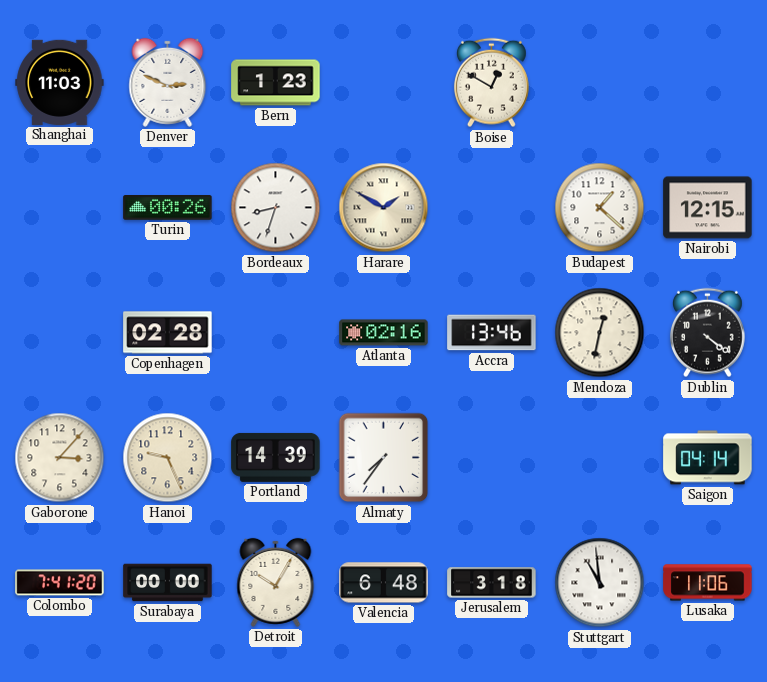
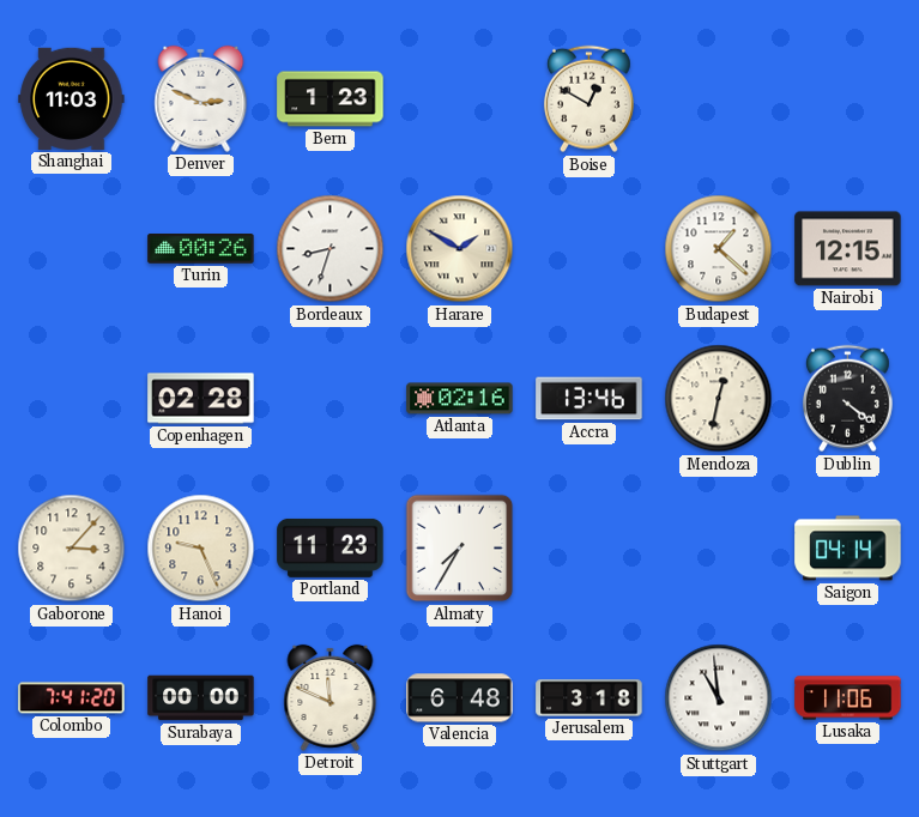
Portland: 14:39 -> 11:23 (331, 547)
Almaty: 7:36 -> 7:35 (460, 549)
Detroit: 10:05 -> 11:49 (331, 697)
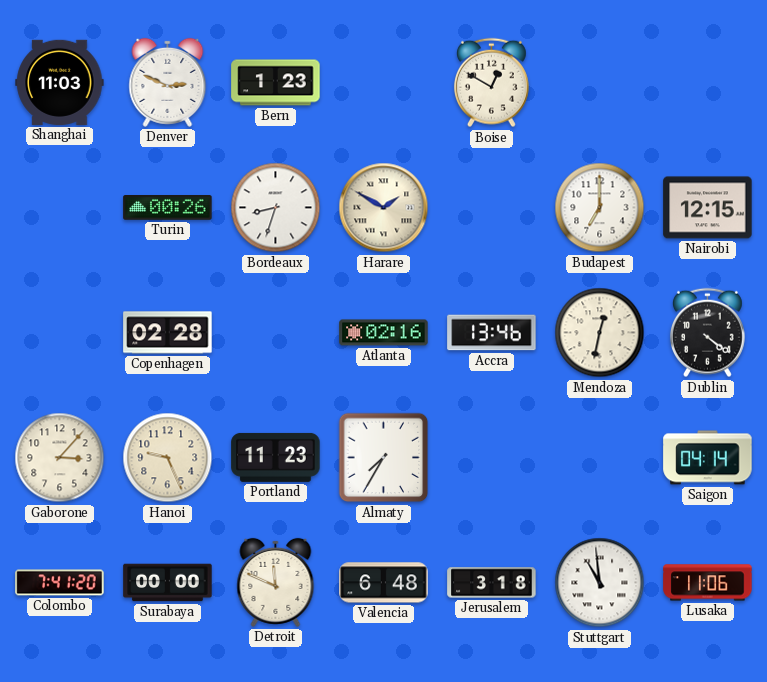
Budapest: 1:22 -> 7:00 (600, 208)
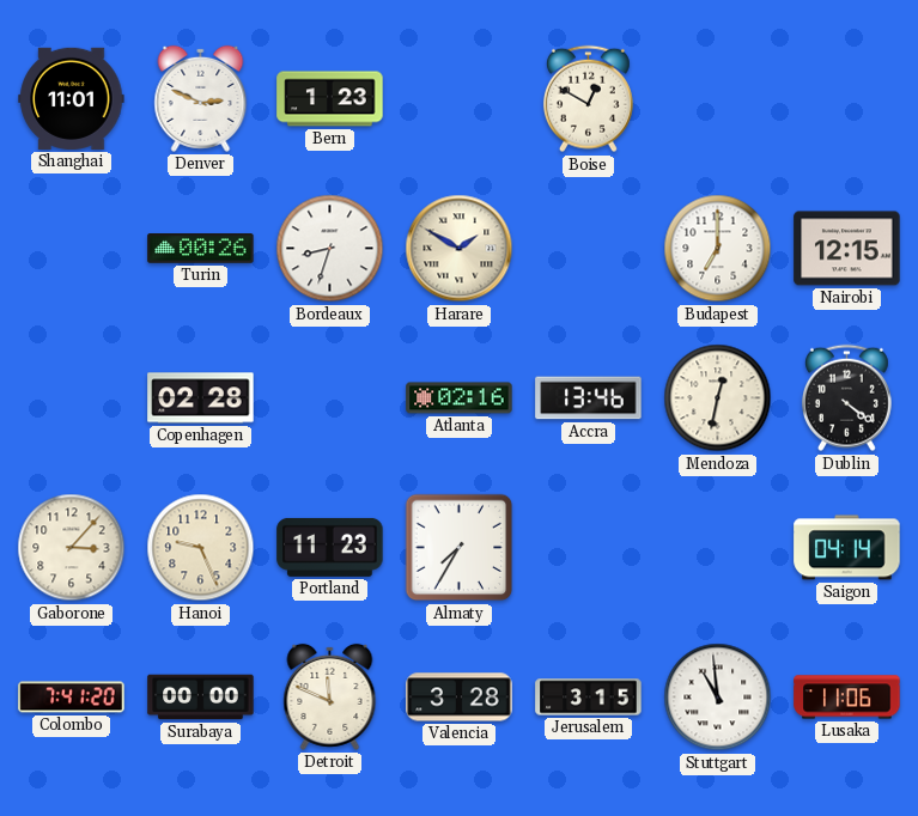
Shanghai: 11:03 -> 11:01 (72, 98)
Valencia: 6:48 -> 3:28 (460, 698)
Jerusalem: 3:18 -> 3:15 (589, 698)
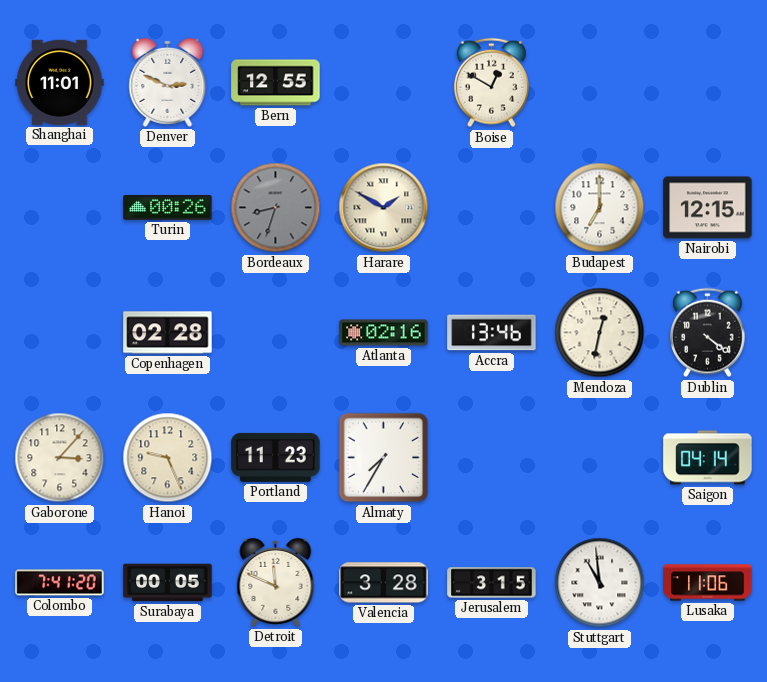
Bern: 1:23 -> 12:55 (276, 83)
Bordeaux dial: white -> grey (276, 208)
Surabaya: 00:00 -> 00:05 (168, 583)
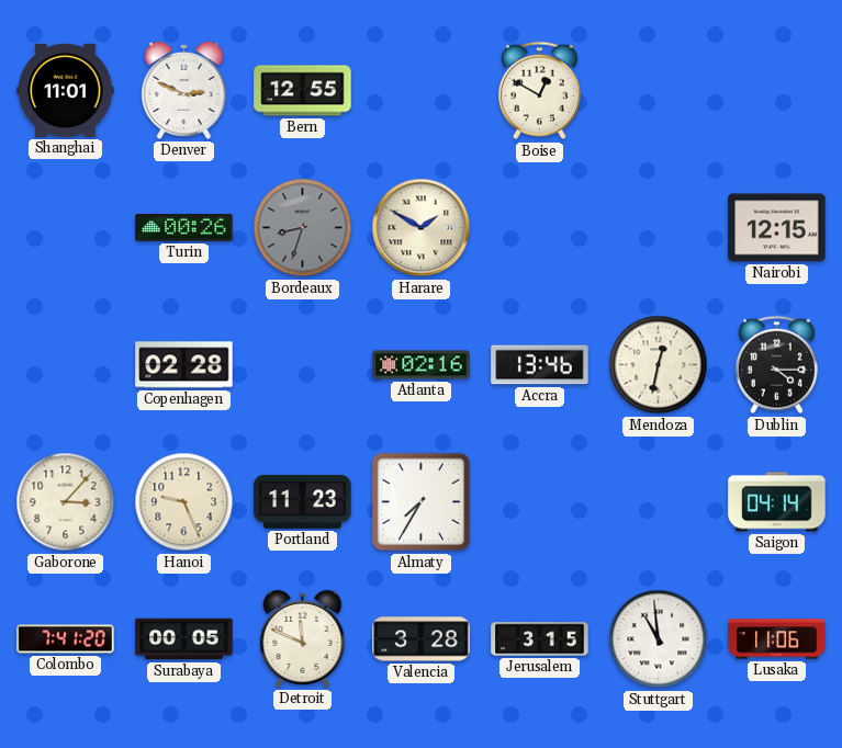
Budapest: 7:00 -> none (600, 208)
Dublin: 4:21 -> 4:15 (776, 365)
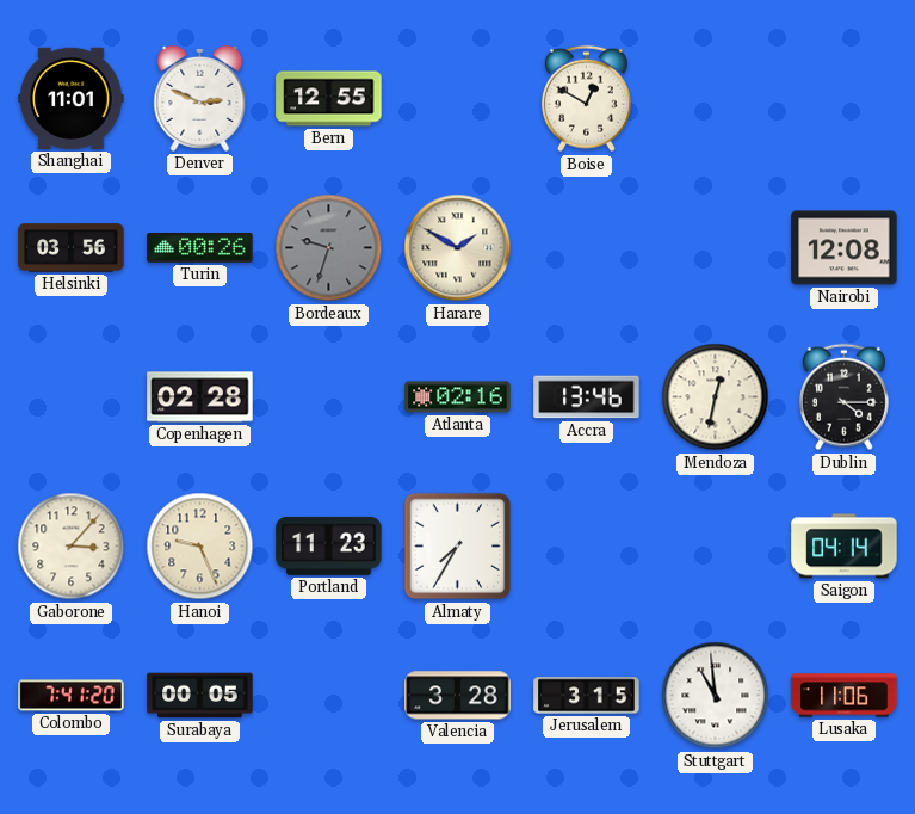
Helsinki: none -> 03:56 (72, 248)
Bordeaux: 8:33 -> 9:33 (329, 248)
Nairobi: 12:15 -> 12:08 (845, 248)
Detroit: 11:49 -> none (303, 638)
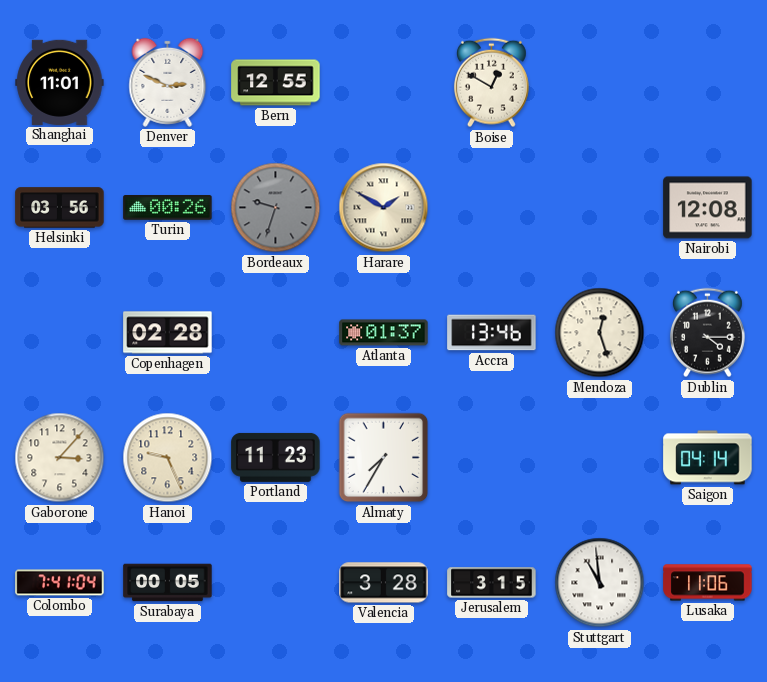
Atlanta: 02:16 -> 01:37 (384, 333)
Mendoza: 12:32 -> 12:27 (600, 333)
Colombo: 7:41:20 -> 7:41:04 (60, 583)
